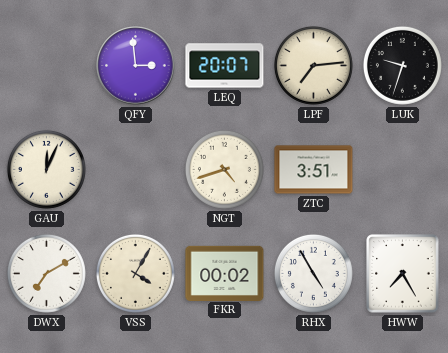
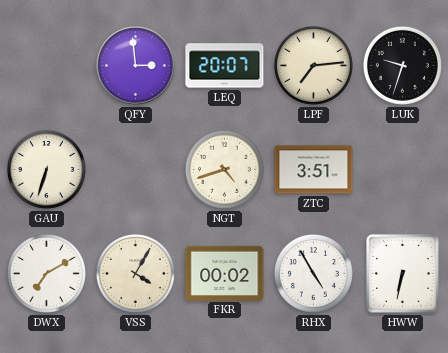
GAU: 12:04 -> 6:33 (46, 169)
HWW: 7:25 -> 6:32 (403, 274)
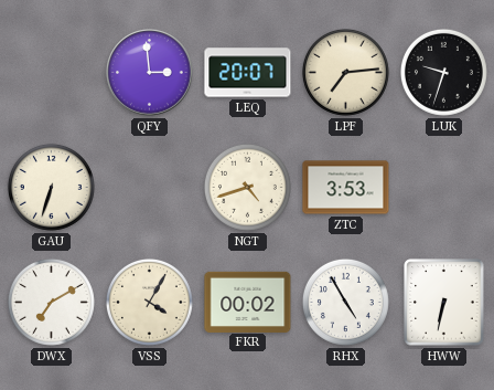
ZTC: 3:51 -> 3:53 (346, 188)
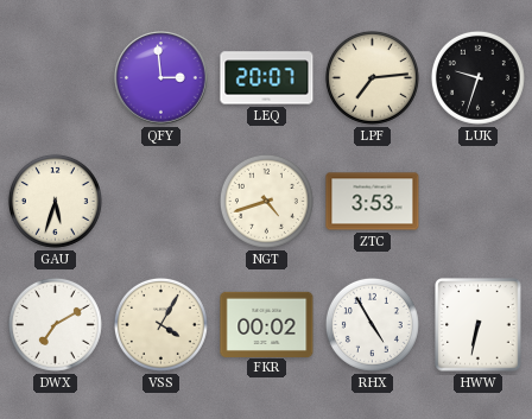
GAU: 6:33 -> 5:33 (55, 201)
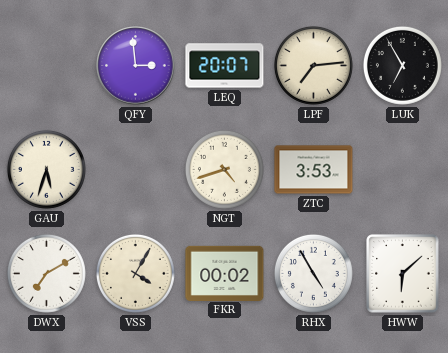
LUK: 9:33 -> 6:55 (402, 65)
HWW: 6:32 -> 6:08 (403, 274)
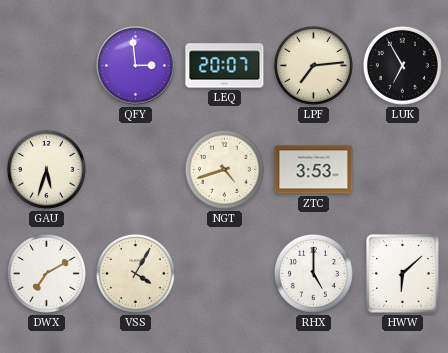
FKR: 00:02 -> none (225, 273)
RHX: 4:55 -> 5:00 (313, 273)
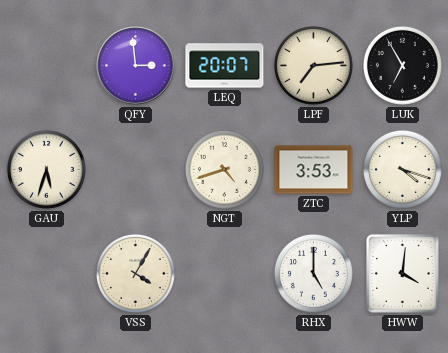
YLP: none -> 4:18 (402, 169)
DWX: 7:10 -> none (46, 273)
HWW: 6:08 -> 4:01 (403, 274)
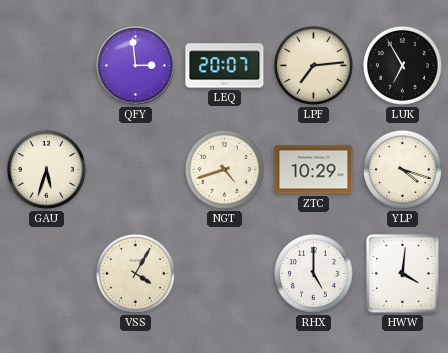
ZTC: 3:53 -> 10:29 (314, 170)
